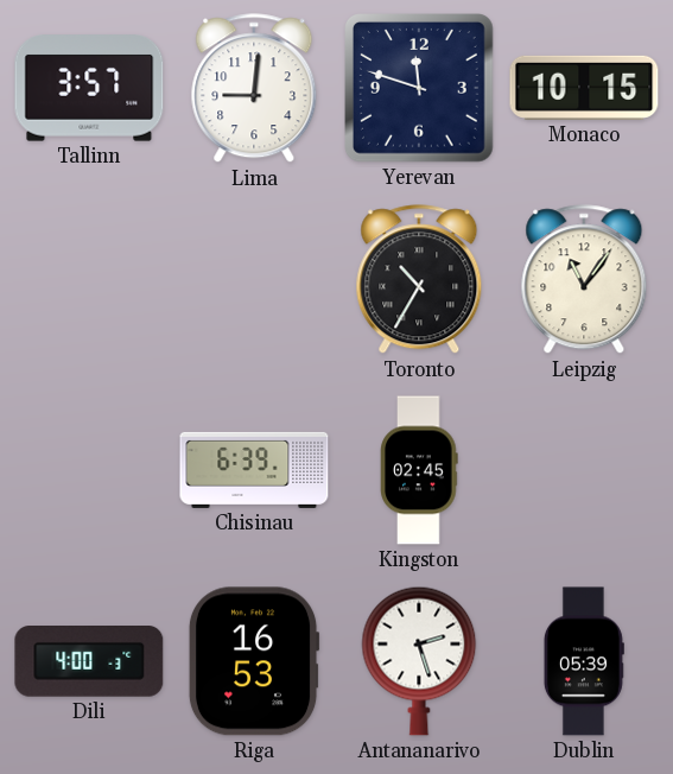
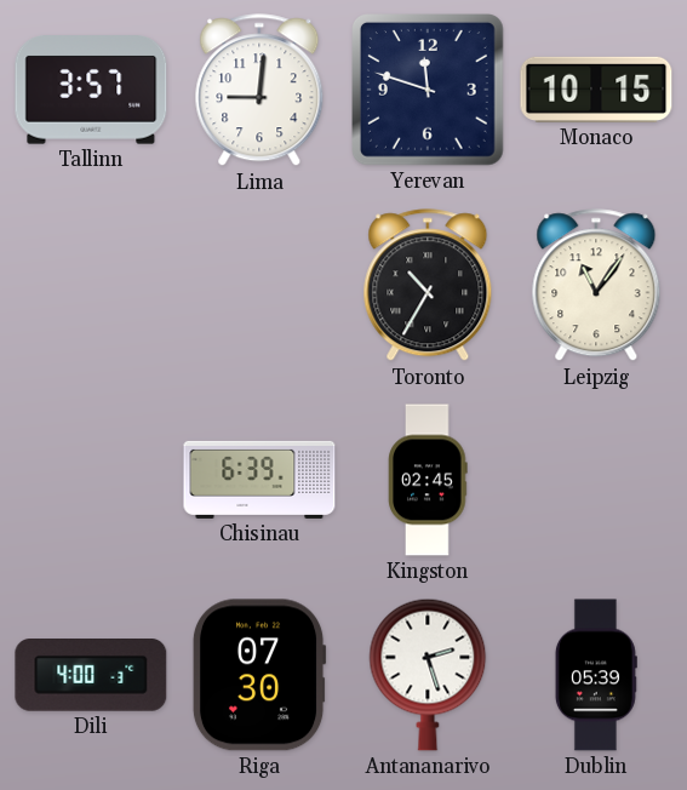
Riga: 16:53 -> 07:30 (259, 675)
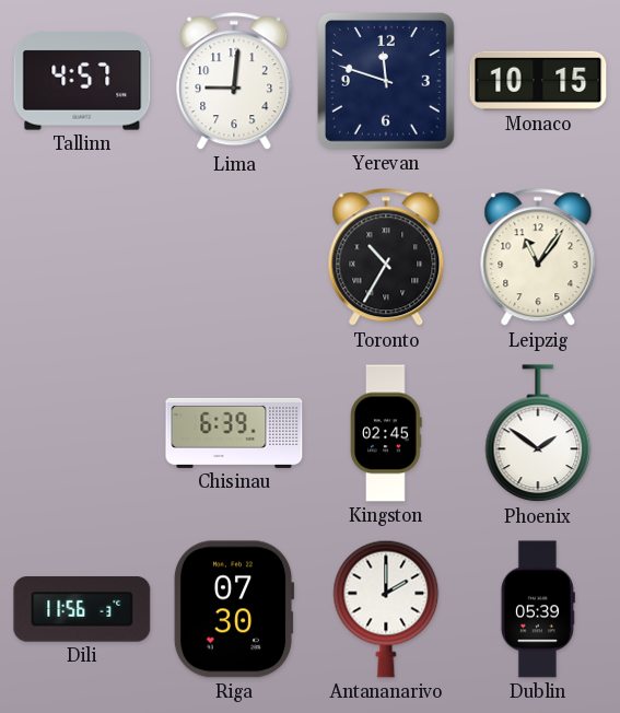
Tallinn: 3:57 -> 4:57 (82, 81)
Phoenix: none -> 1:51 (538, 434)
Dili: 4:00 -> 11:56 (82, 610)
Antananarivo: 2:27 -> 2:00 (386, 609)
